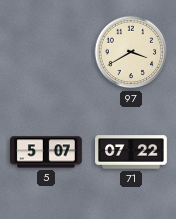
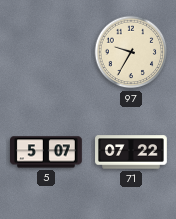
97: 3:40 -> 9:35 (131, 52)
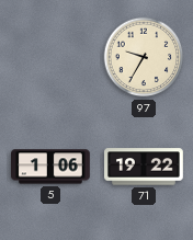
5: 5:07 -> 1:06 (52, 167)
71: 07:22 -> 19:22 (145, 167)
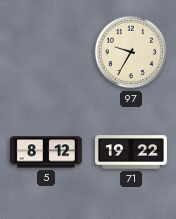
5: 1:06 -> 8:12 (47, 152)
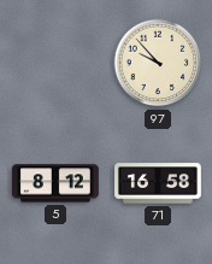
97: 9:35 -> 9:53 (158, 63)
71: 19:22 -> 16:58 (159, 183)
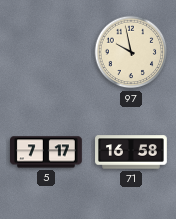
97: 9:53 -> 9:58 (131, 52)
5: 8:12 -> 7:17 (47, 152)
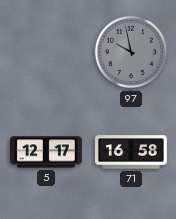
97 dial: cream -> grey (131, 52)
5: 7:17 -> 12:17 (47, 152)
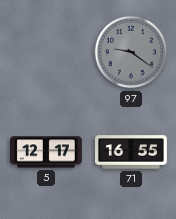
97: 9:58 -> 9:21 (131, 52)
71: 16:58 -> 16:55 (132, 152)
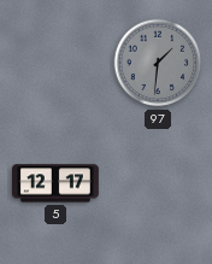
97: 9:21 -> 1:31 (158, 63)
71: 16:55 -> none (132, 152)
